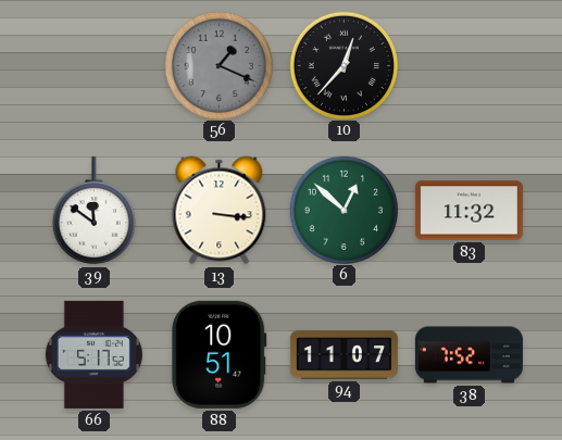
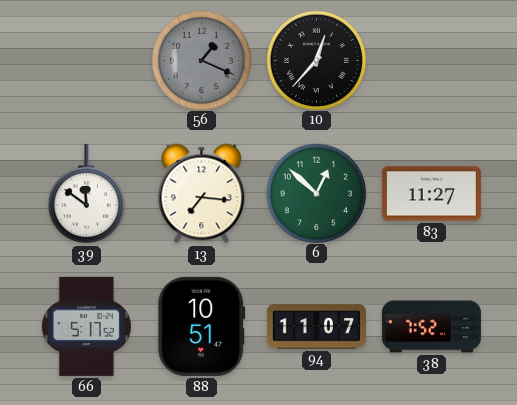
13: 3:16 -> 7:16 (202, 194)
83: 11:32 -> 11:27 (431, 194)
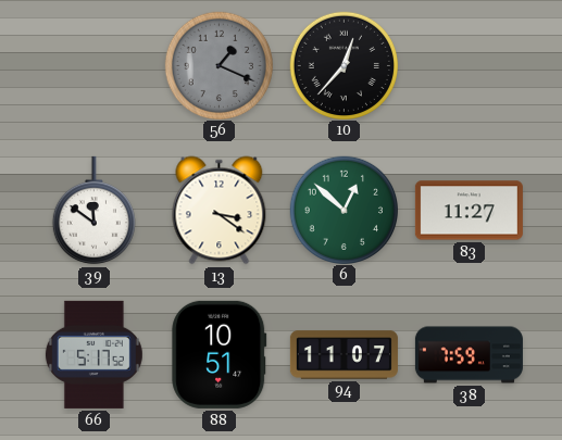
13: 7:16 -> 3:21 (220, 211)
38: 7:52 -> 7:59 (469, 355)
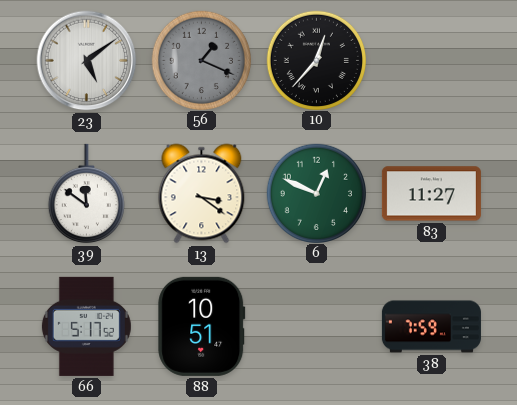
23: none -> 5:09 (87, 61)
6: 12:52 -> 12:49 (316, 193)
94: 11:07 -> none (344, 355)
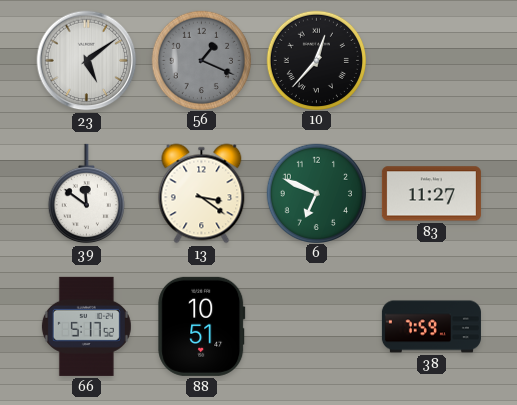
6: 12:49 -> 6:49 (316, 193)
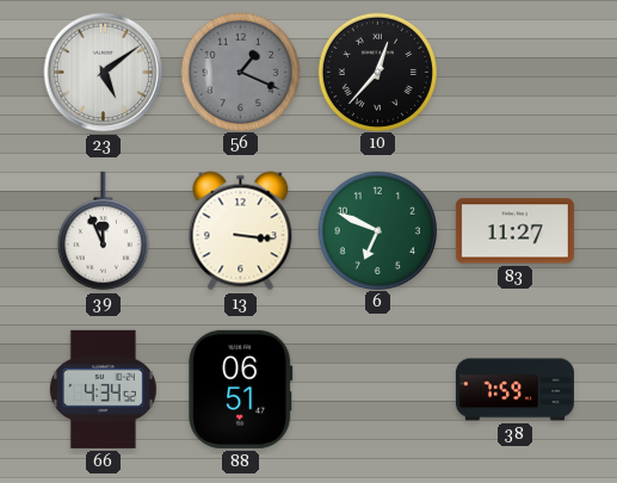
39: 11:51 -> 11:56 (103, 231)
13: 3:21 -> 3:16 (241, 231)
66: 5:17 -> 4:34 (103, 389)
88: 10:51 -> 06:51 (241, 389)
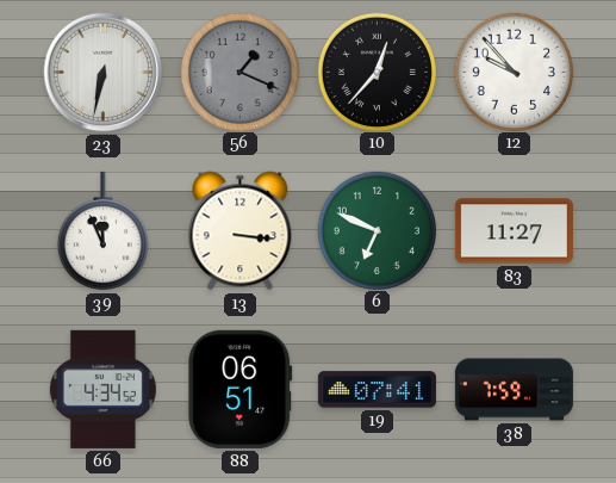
23: 5:09 -> 6:32 (104, 73)
12: none -> 9:53 (514, 72)
19: none -> 07:41 (377, 390)
